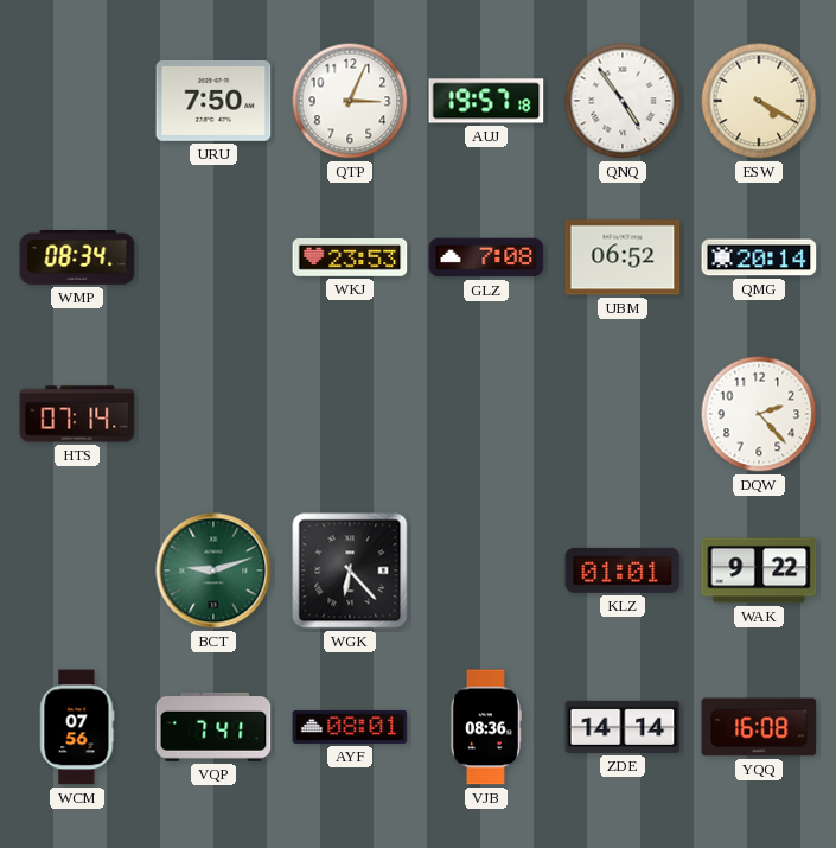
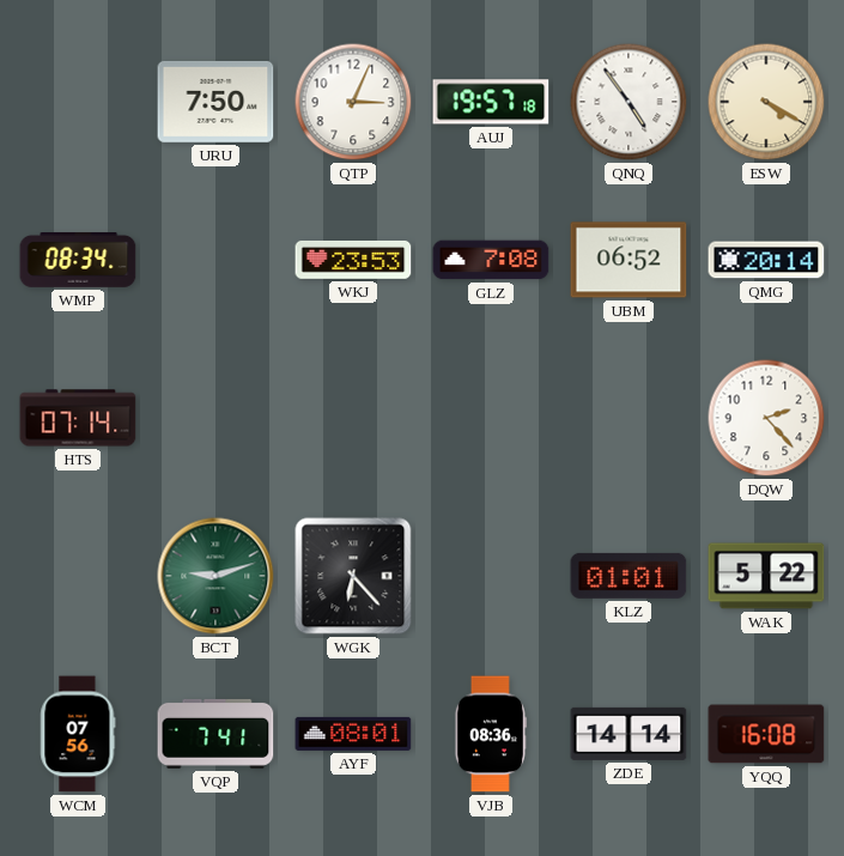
WAK: 9:22 -> 5:22 (766, 576)
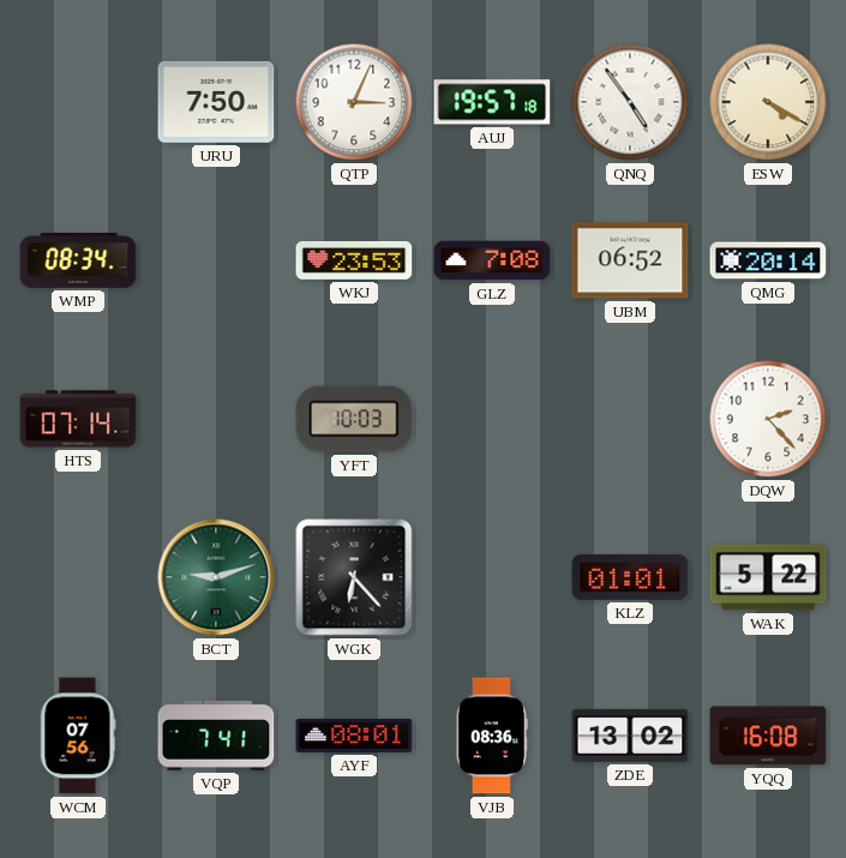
YFT: none -> 10:03 (354, 419)
ZDE: 14:14 -> 13:02 (630, 736)
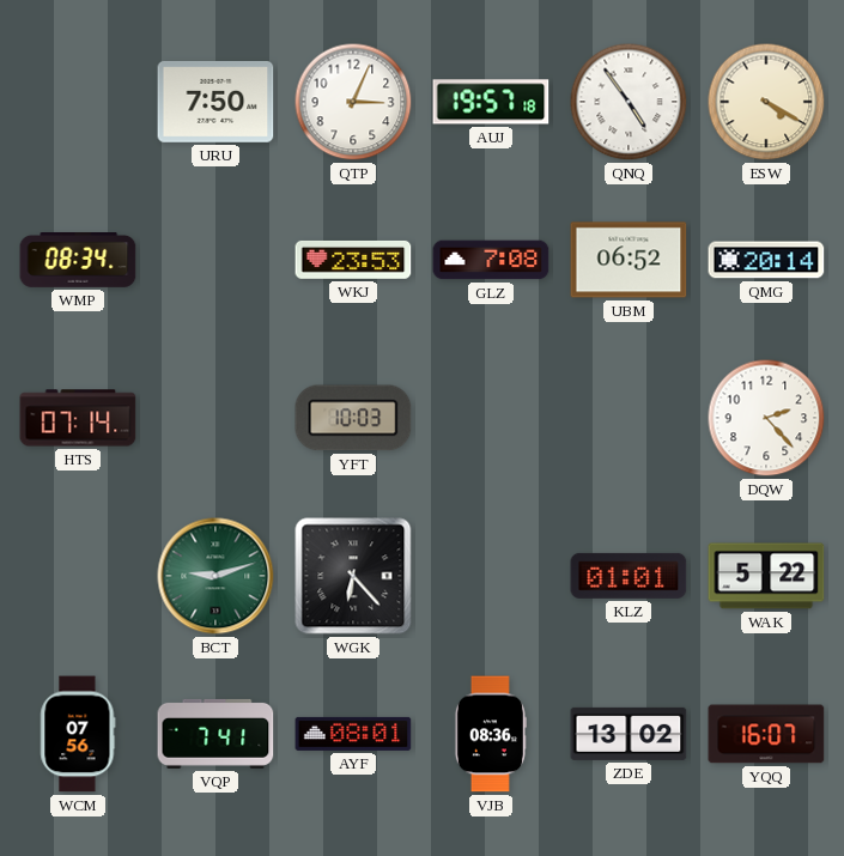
YQQ: 16:08 -> 16:07 (766, 734)
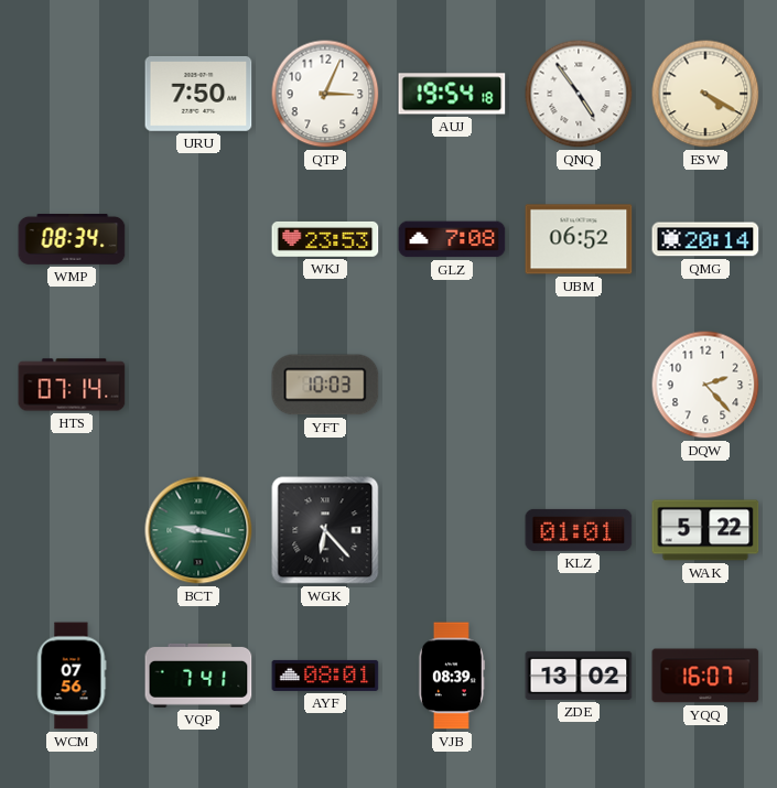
AUJ: 19:57 -> 19:54 (452, 94)
BCT: 9:12 -> 9:17 (198, 530)
VJB: 08:36 -> 08:39 (451, 676)
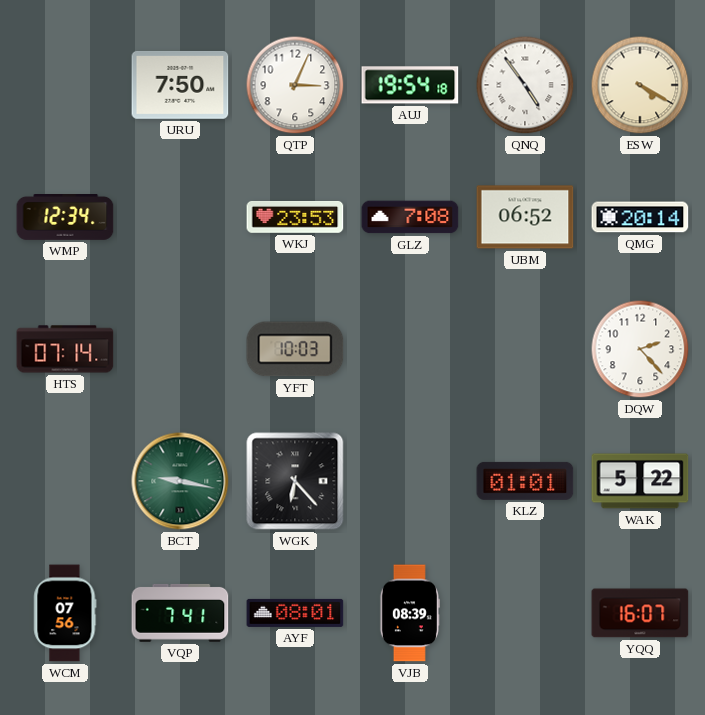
WMP: 08:34 -> 12:34 (65, 218)
ZDE: 13:02 -> none (579, 676)
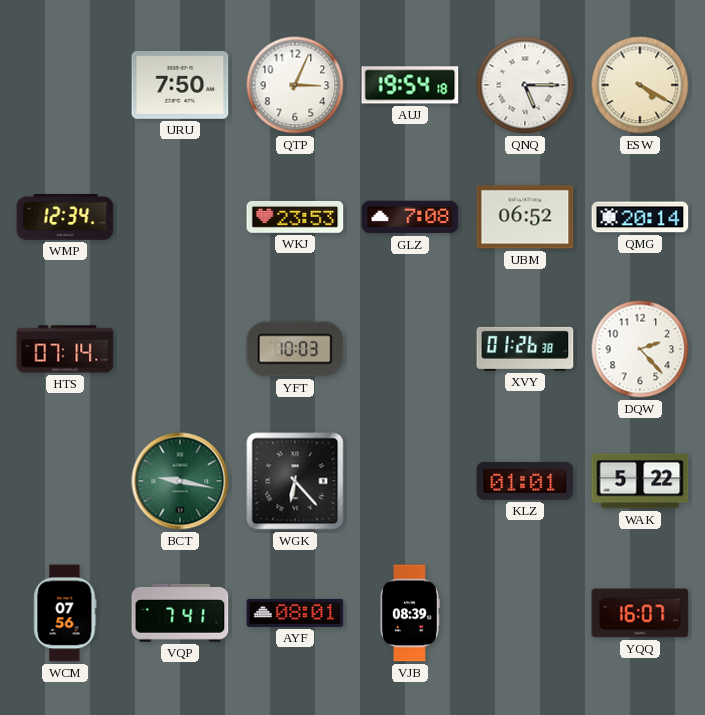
QNQ: 4:54 -> 5:15 (525, 85)
XVY: none -> 01:26 (525, 349)
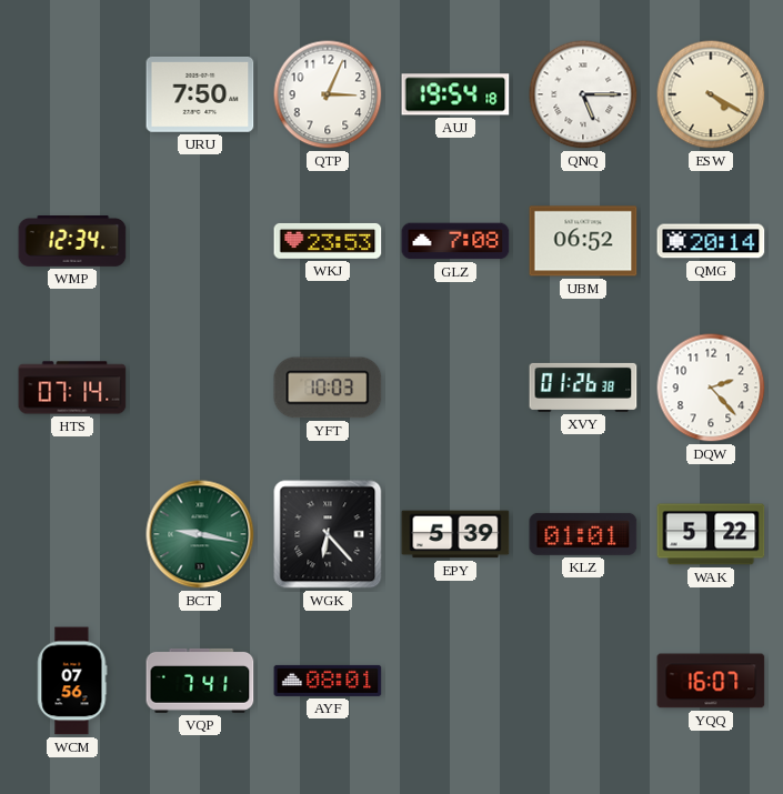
EPY: none -> 5:39 (455, 534)
VJB: 08:39 -> none (409, 613)
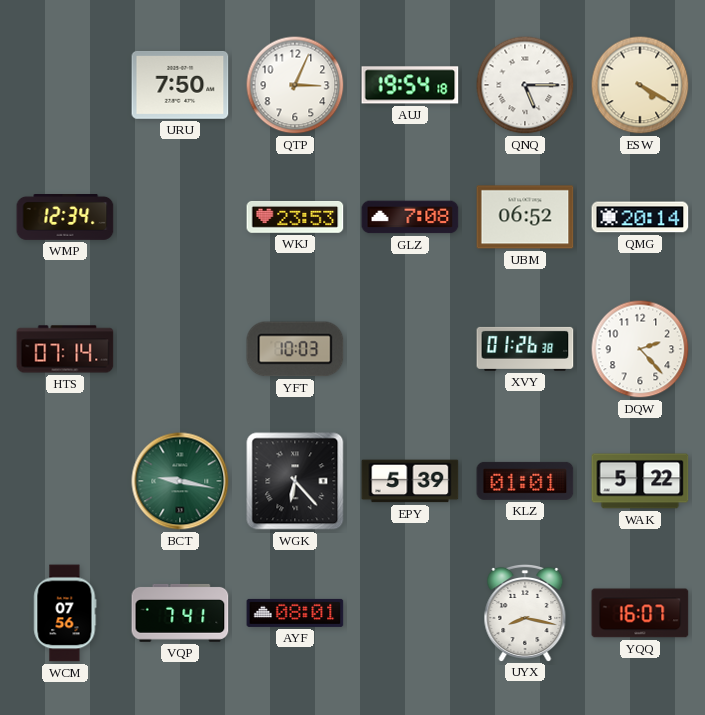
UYX: none -> 8:17 (525, 612)
